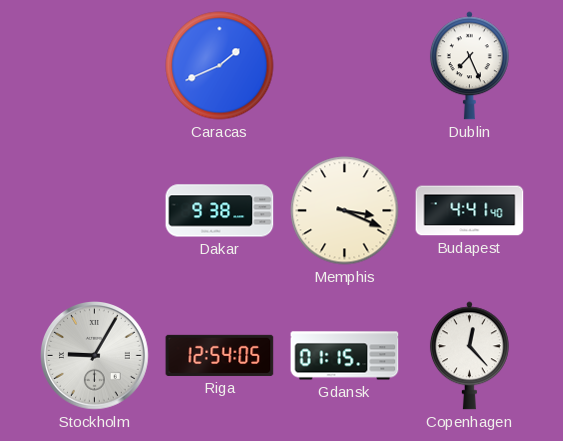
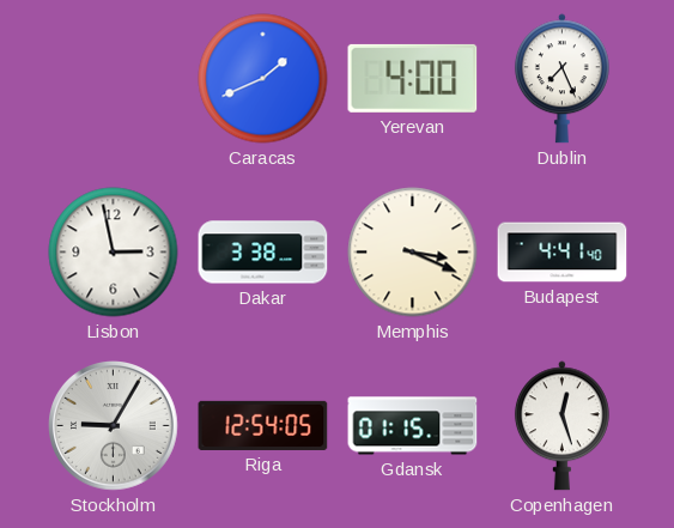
Yerevan: none -> 4:00 (413, 78)
Lisbon: none -> 2:58 (114, 253)
Dakar: 9:38 -> 3:38 (263, 253)
Copenhagen: 12:23 -> 12:27 (561, 426)
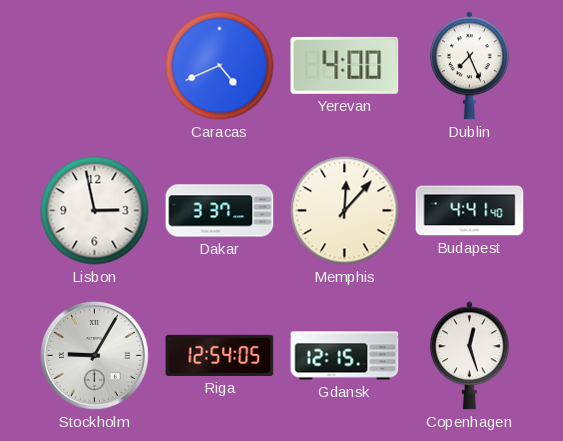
Caracas: 1:41 -> 4:41 (220, 66)
Dakar: 3:38 -> 3:37 (220, 211)
Memphis: 3:19 -> 12:07 (345, 211)
Gdansk: 01:15 -> 12:15 (345, 356)
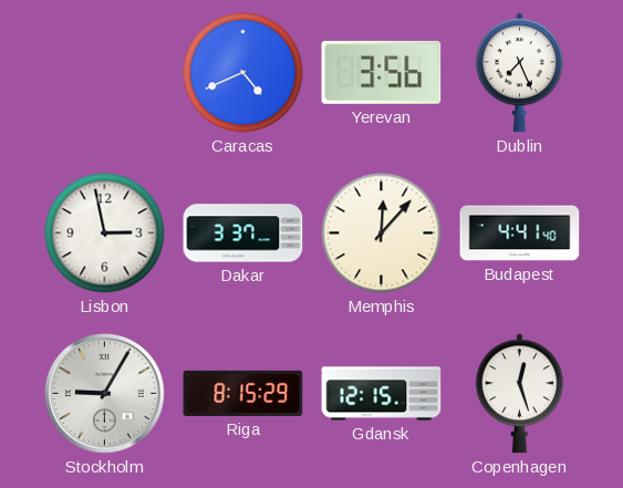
Yerevan: 4:00 -> 3:56 (382, 72)
Riga: 12:54 -> 8:15 (243, 393)
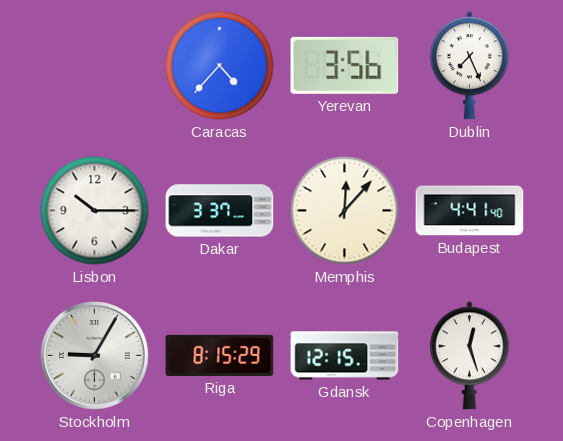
Caracas: 4:41 -> 4:37 (220, 66)
Lisbon: 2:58 -> 10:15 (95, 211)
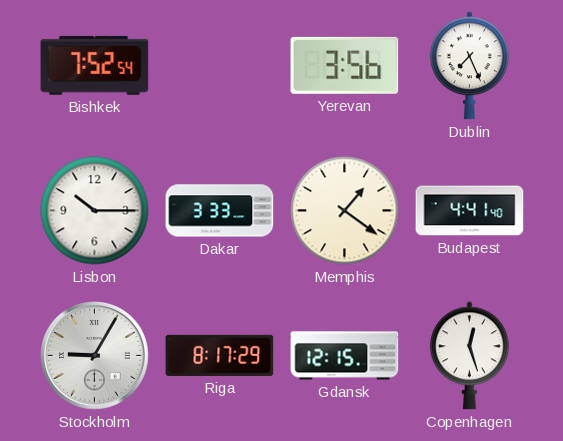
Bishkek: none -> 7:52 (95, 65)
Caracas: 4:37 -> none (220, 66)
Dakar: 3:37 -> 3:33 (220, 211)
Memphis: 12:07 -> 1:21 (345, 211)
Riga: 8:15 -> 8:17 (220, 355)
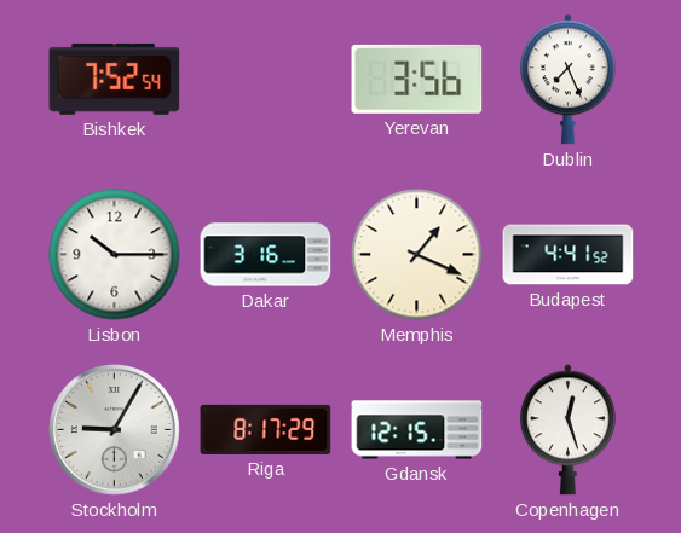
Dakar: 3:33 -> 3:16 (266, 255)
Memphis: 1:21 -> 1:19 (417, 255)
Budapest: 4:41:40 -> 4:41:52 (569, 255)
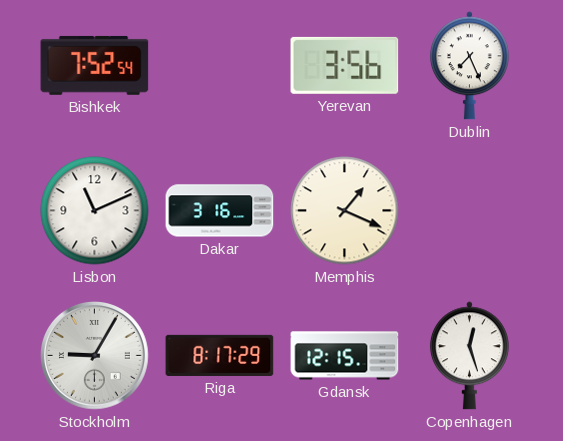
Lisbon: 10:15 -> 11:11 (95, 211)
Budapest: 4:41 -> none (569, 255)
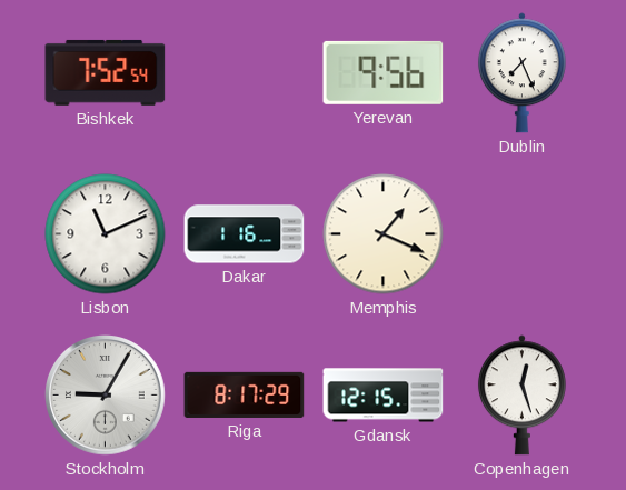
Yerevan: 3:56 -> 9:56 (384, 72)
Dakar: 3:16 -> 1:16 (245, 234)
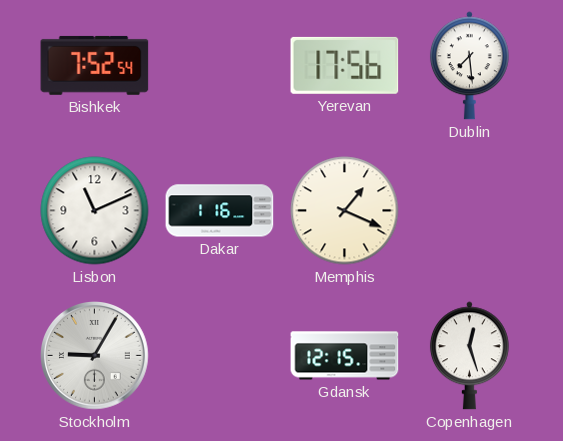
Yerevan: 9:56 -> 17:56 (345, 65)
Dublin: 7:26 -> 7:29 (469, 66)
Riga: 8:17 -> none (245, 394)
